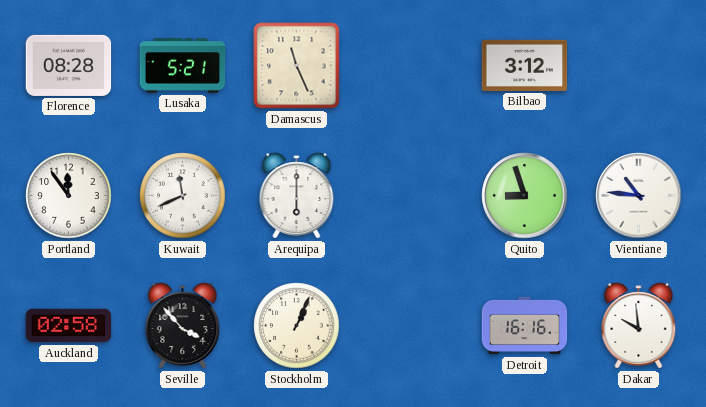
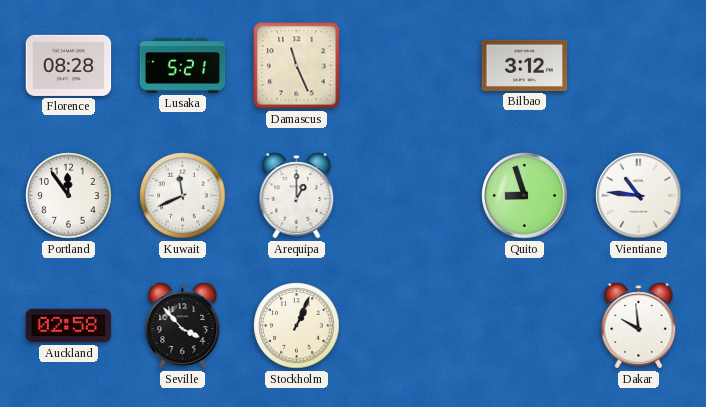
Arequipa: 6:00 -> 1:00 (297, 196)
Detroit: 16:16 -> none (525, 326)
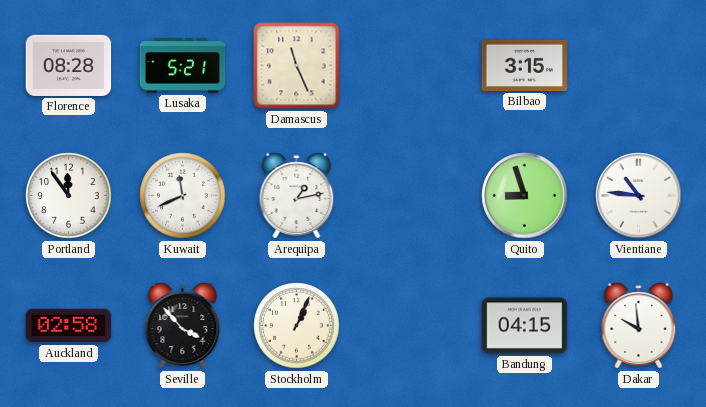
Bilbao: 3:12 -> 3:15 (525, 65)
Arequipa: 1:00 -> 1:13 (297, 196)
Bandung: none -> 04:15 (525, 326)
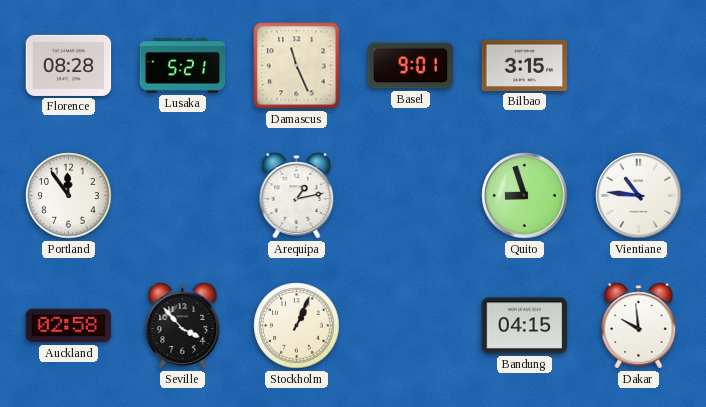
Basel: none -> 9:01 (411, 66)
Kuwait: 11:41 -> none (183, 196)
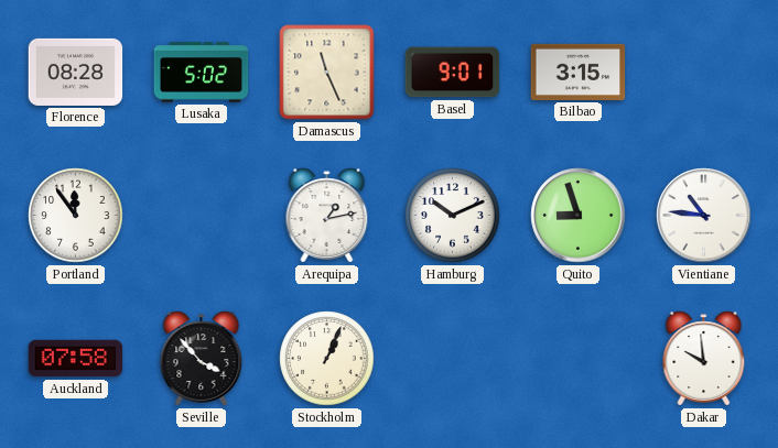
Lusaka: 5:21 -> 5:02 (202, 73)
Hamburg: none -> 10:11 (453, 216)
Auckland: 02:58 -> 07:58 (76, 359)
Bandung: 04:15 -> none (525, 326)
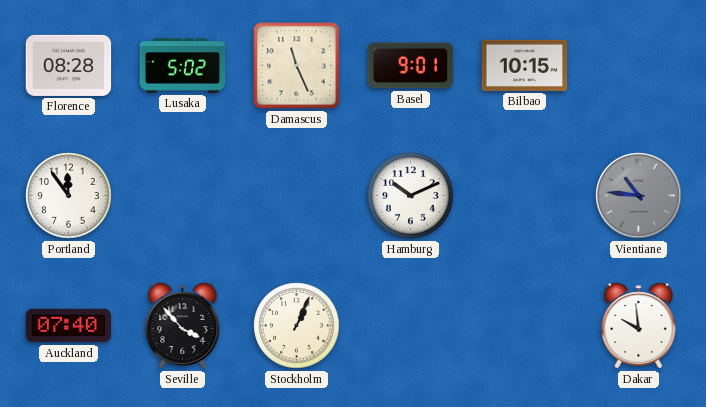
Bilbao: 3:15 -> 10:15 (525, 65)
Arequipa: 1:13 -> none (327, 216)
Quito: 8:57 -> none (579, 216)
Vientiane dial: white -> grey (639, 196)
Auckland: 07:58 -> 07:40 (69, 326)
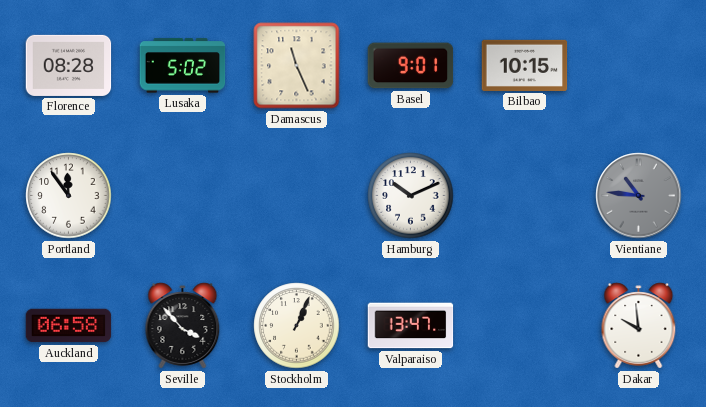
Auckland: 07:40 -> 06:58 (69, 326)
Valparaiso: none -> 13:47 (411, 326)
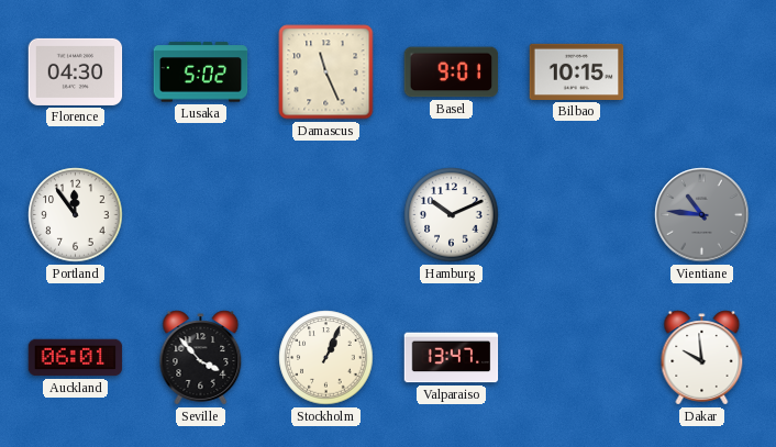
Florence: 08:28 -> 04:30 (76, 71)
Auckland: 06:58 -> 06:01 (76, 358)
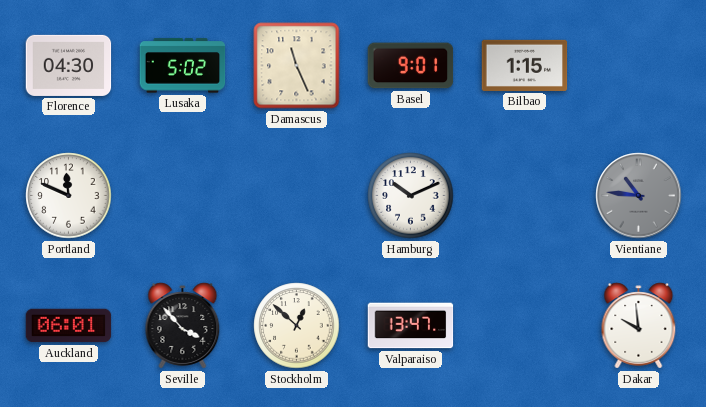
Bilbao: 10:15 -> 1:15 (525, 65)
Portland: 11:54 -> 11:49 (69, 196)
Stockholm: 1:04 -> 12:52 (297, 326)
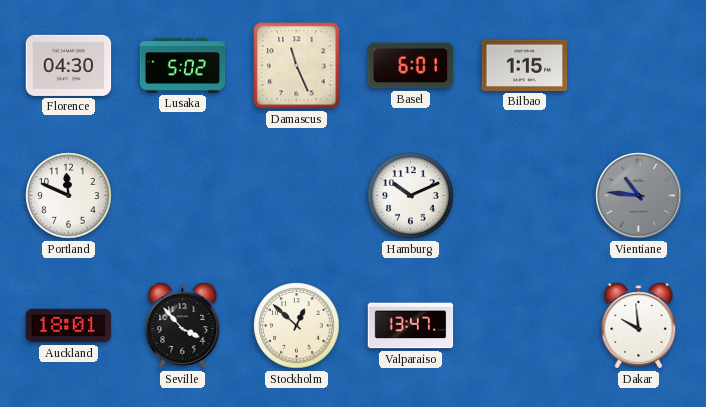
Basel: 9:01 -> 6:01 (411, 66)
Auckland: 06:01 -> 18:01 (69, 326)
